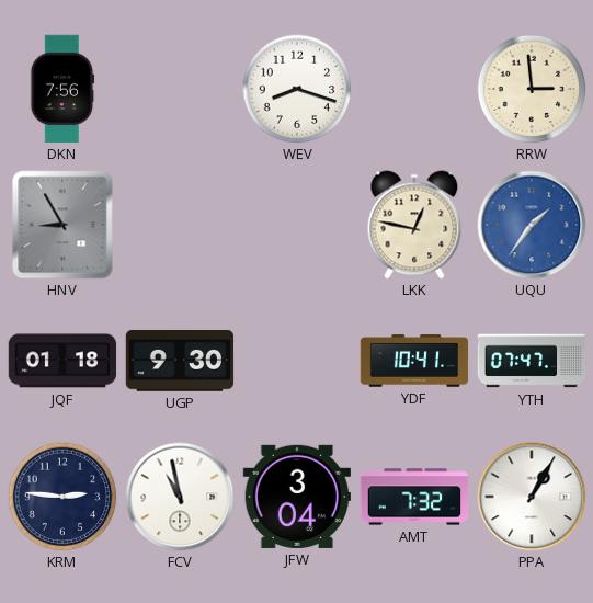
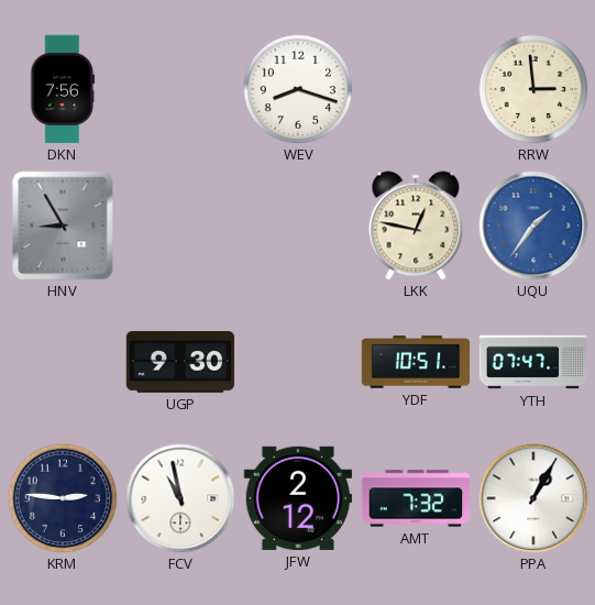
JQF: 01:18 -> none (62, 361)
YDF: 10:41 -> 10:51 (416, 362)
JFW: 3:04 -> 2:12 (297, 498)
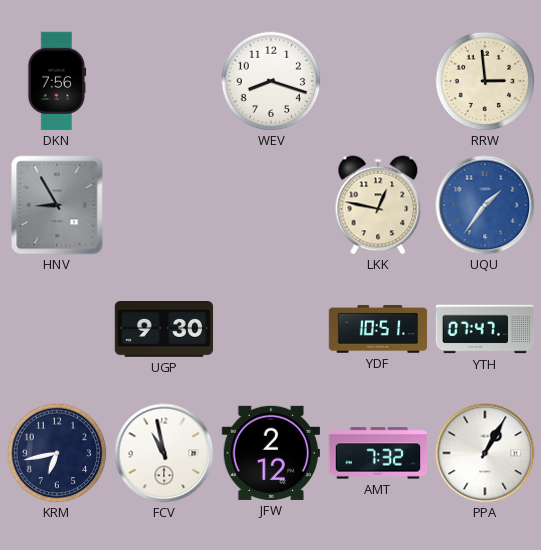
KRM: 2:46 -> 6:43 (57, 453)
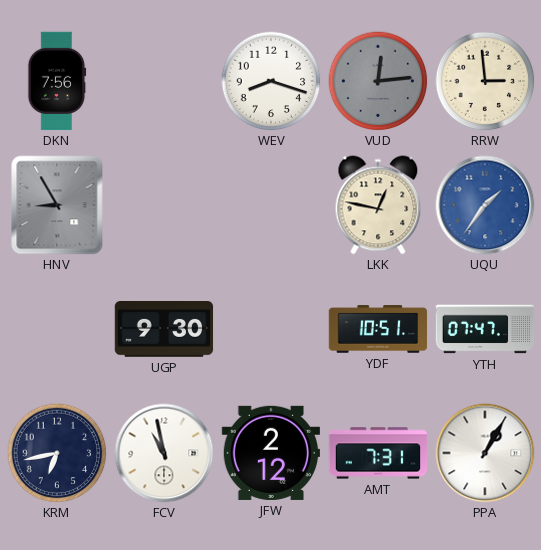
VUD: none -> 12:14 (378, 81)
AMT: 7:32 -> 7:31 (378, 453)
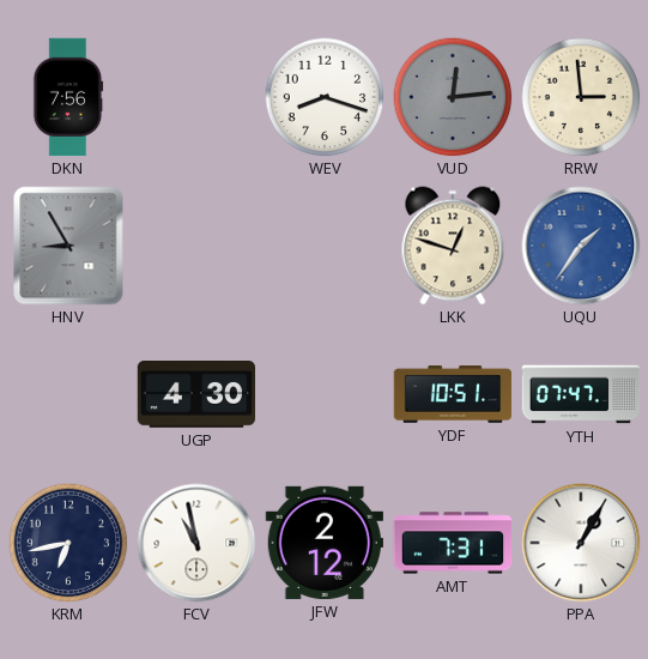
LKK: 12:47 -> 12:48 (453, 246)
UGP: 9:30 -> 4:30 (196, 395)
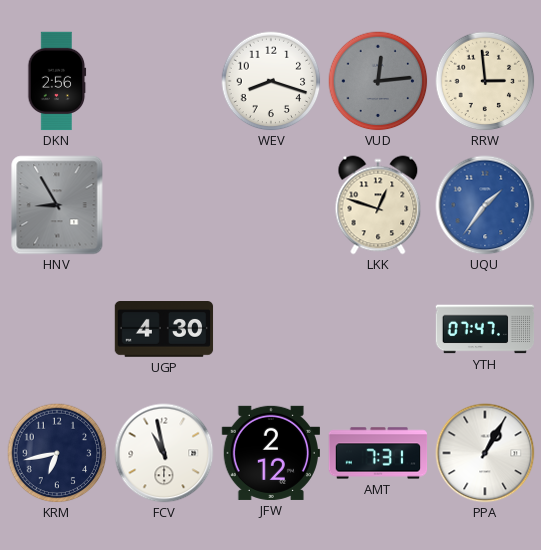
DKN: 7:56 -> 2:56 (57, 81)
YDF: 10:51 -> none (453, 394)
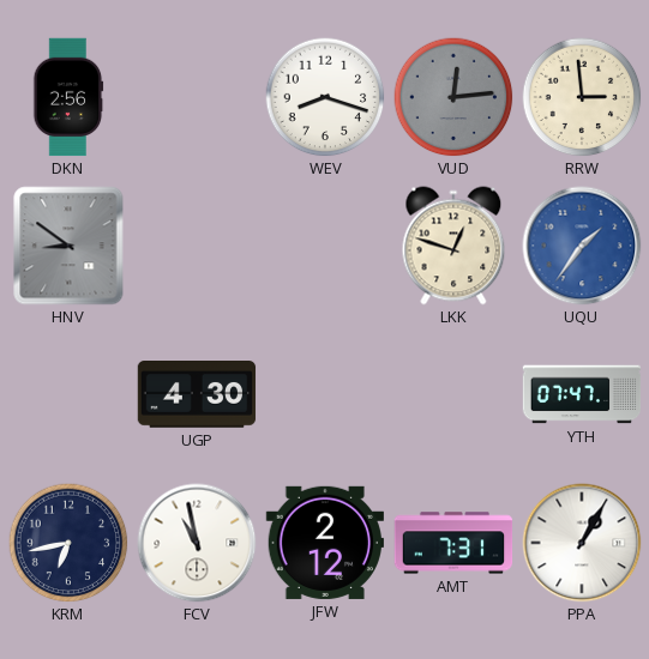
HNV: 8:55 -> 8:51 (68, 246)
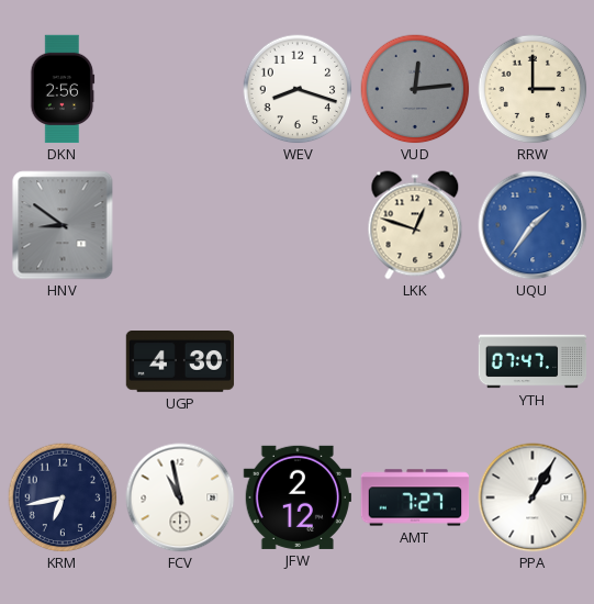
RRW: 2:59 -> 3:00 (533, 89)
AMT: 7:31 -> 7:27 (415, 497)
